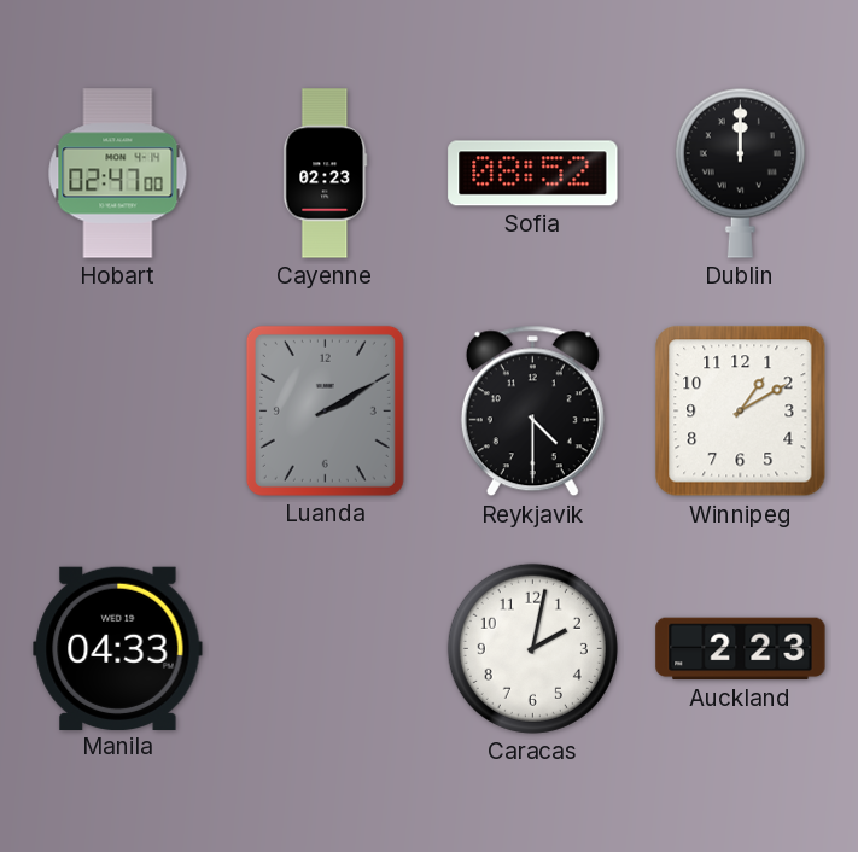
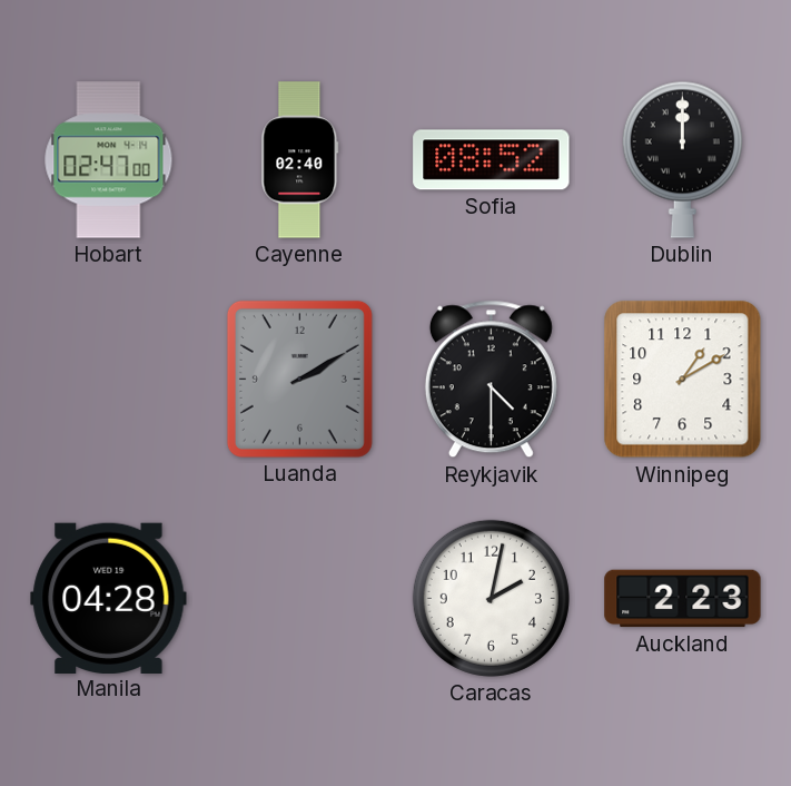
Cayenne: 02:23 -> 02:40 (300, 160)
Manila: 04:33 -> 04:28 (109, 598)
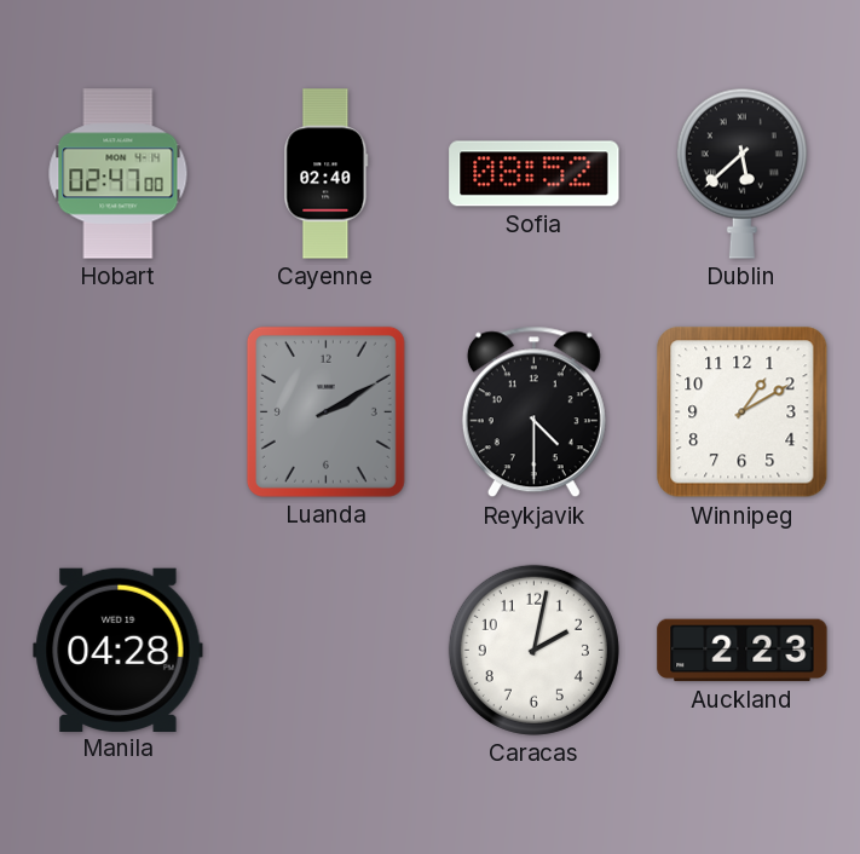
Dublin: 12:00 -> 5:38 (741, 173)
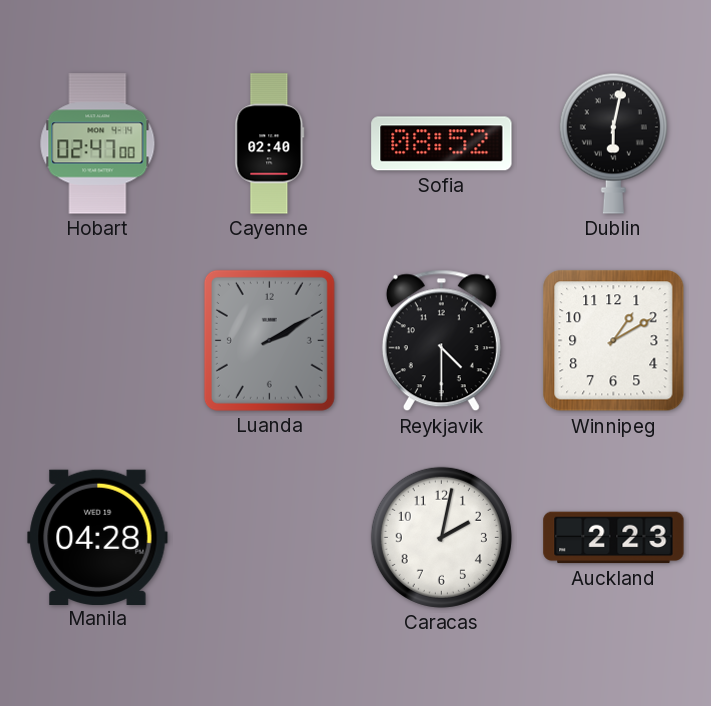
Dublin: 5:38 -> 6:02 (613, 143)
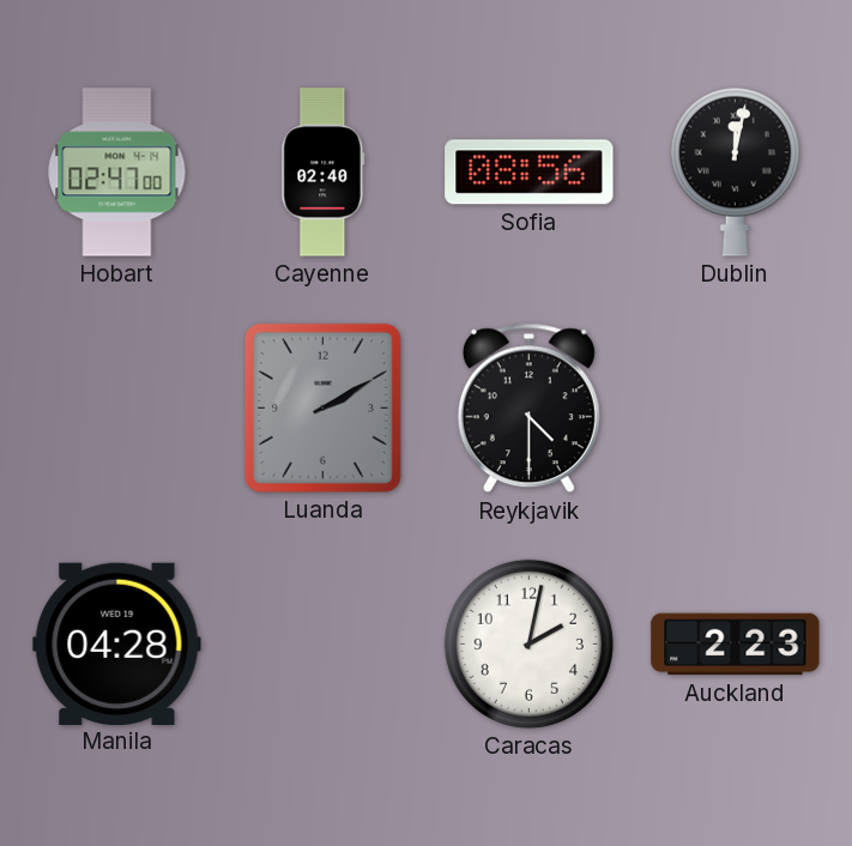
Sofia: 08:52 -> 08:56 (530, 173)
Dublin: 6:02 -> 12:02 (735, 171)
Winnipeg: 1:10 -> none (614, 341)
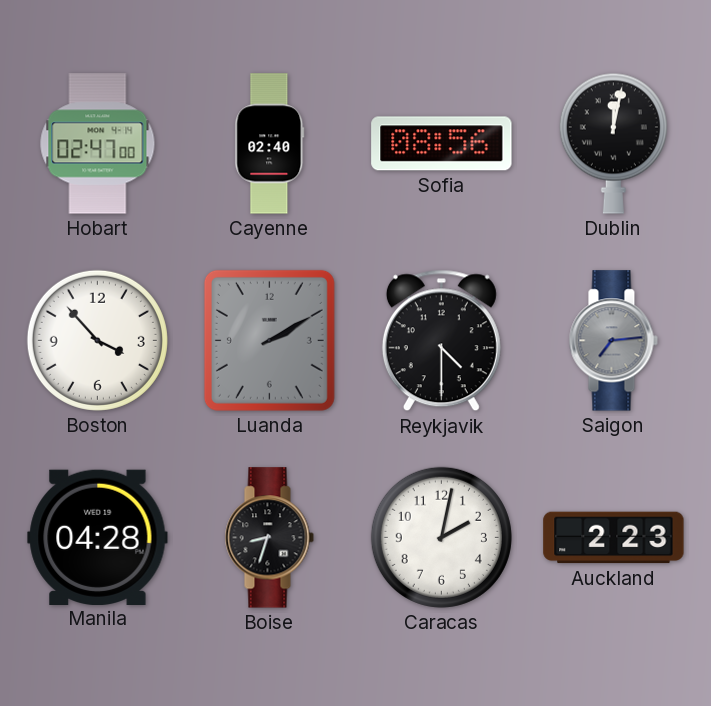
Boston: none -> 3:53 (97, 340)
Saigon: none -> 7:14 (613, 341)
Boise: none -> 8:33 (269, 538)
